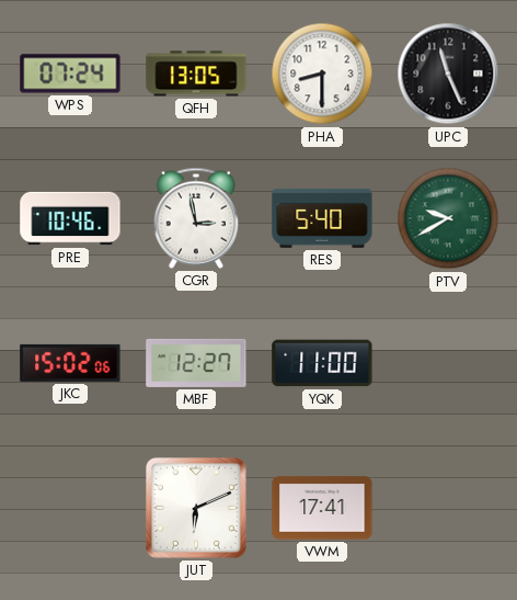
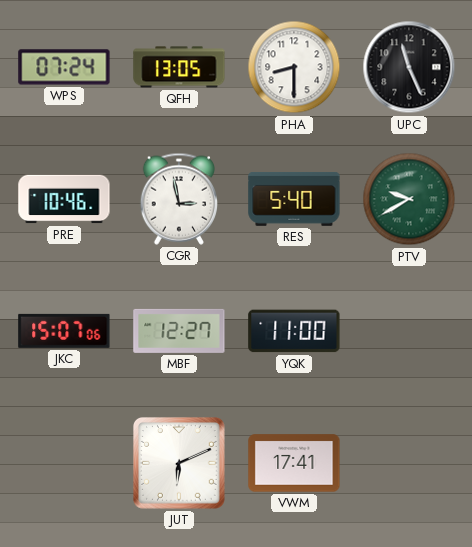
JKC: 15:02 -> 15:07 (64, 331)
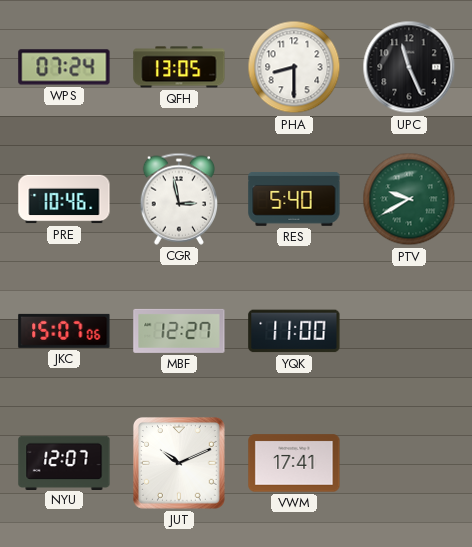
NYU: none -> 12:07 (64, 462)
JUT: 6:11 -> 10:11 (180, 464)
